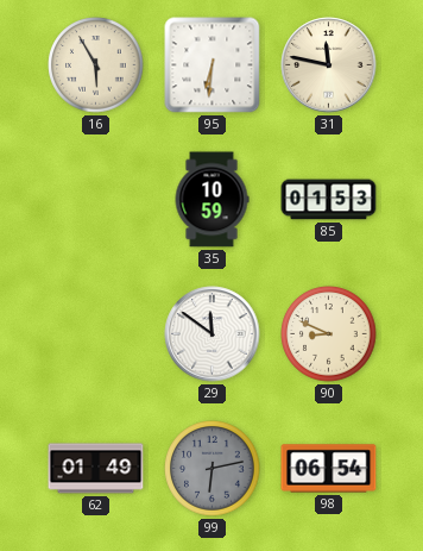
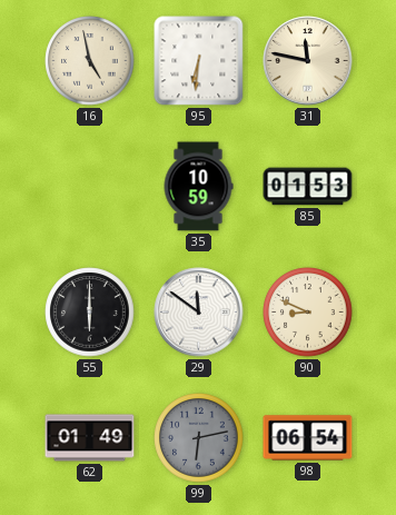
16: 5:55 -> 4:58 (90, 61)
55: none -> 6:00 (90, 313)
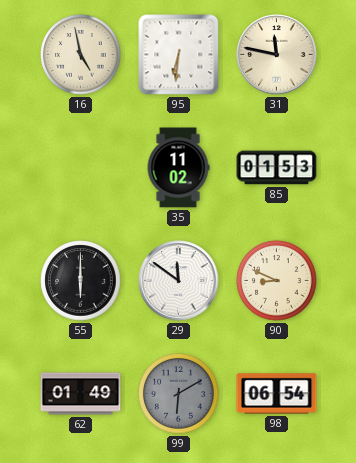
35: 10:59 -> 11:02 (178, 168)
99: 6:13 -> 6:10 (179, 394)
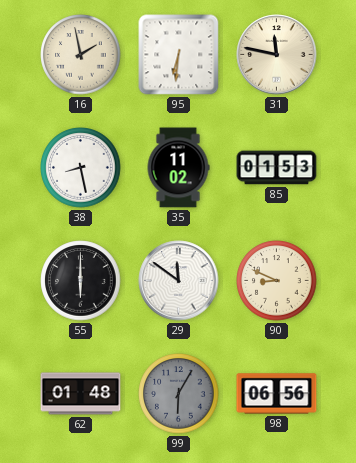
16: 4:58 -> 1:58 (81, 55)
38: none -> 8:28 (81, 168)
62: 01:49 -> 01:48 (81, 394)
99: 6:10 -> 6:05 (179, 394)
98: 06:54 -> 06:56 (277, 394)
